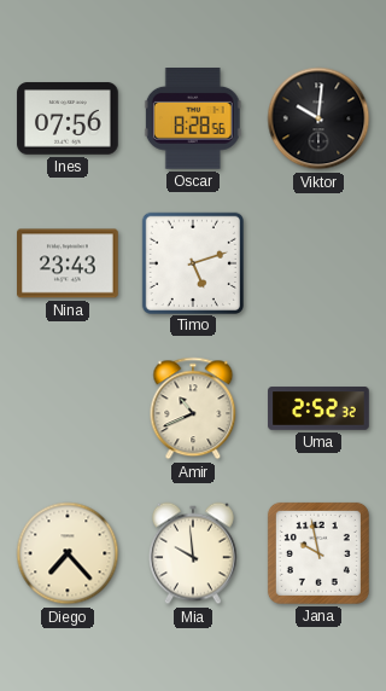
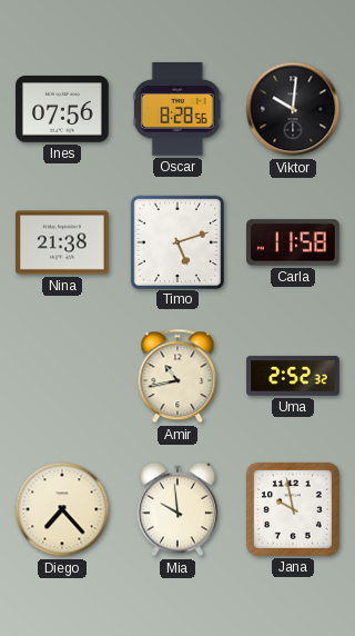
Nina: 23:43 -> 21:38 (63, 242)
Carla: none -> 11:58 (293, 242)
Amir: 10:41 -> 10:43 (177, 376)
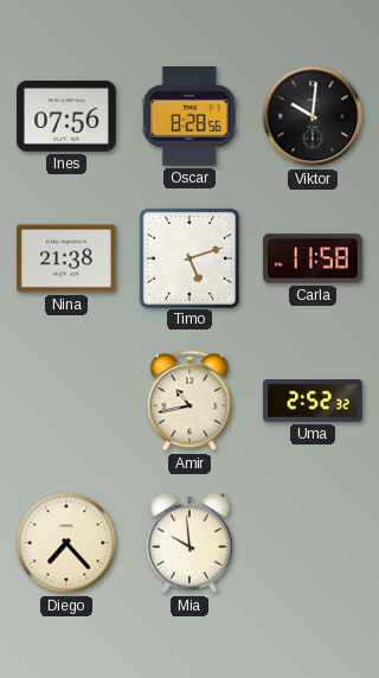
Jana: 9:58 -> none (293, 509)
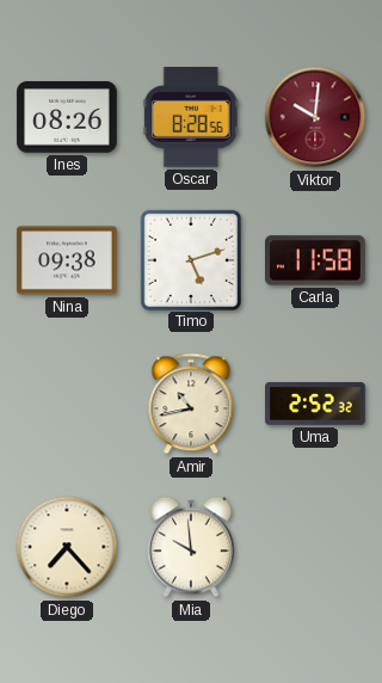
Ines: 07:56 -> 08:26 (67, 117)
Viktor dial: black -> burgundy (315, 117)
Nina: 21:38 -> 09:38 (68, 260)
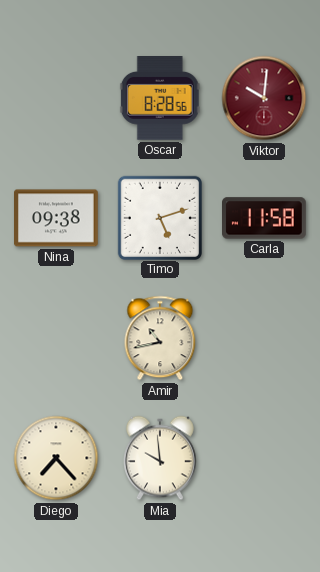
Ines: 08:26 -> none (67, 117)
Uma: 2:52 -> none (315, 404)
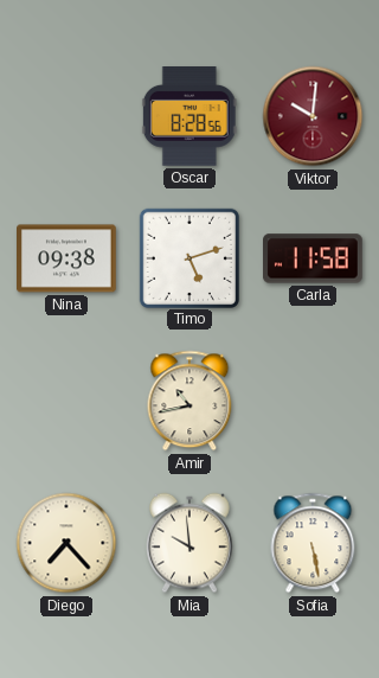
Sofia: none -> 5:28 (313, 543)
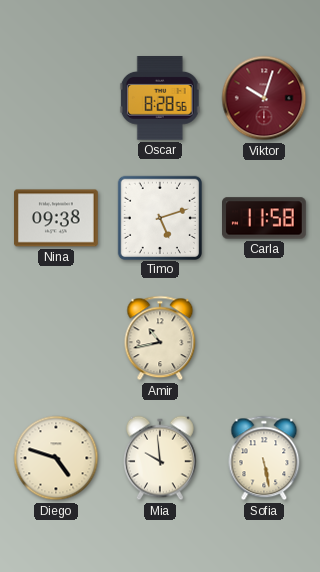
Viktor: 10:01 -> 10:03 (264, 98)
Diego: 7:23 -> 4:48 (56, 458)
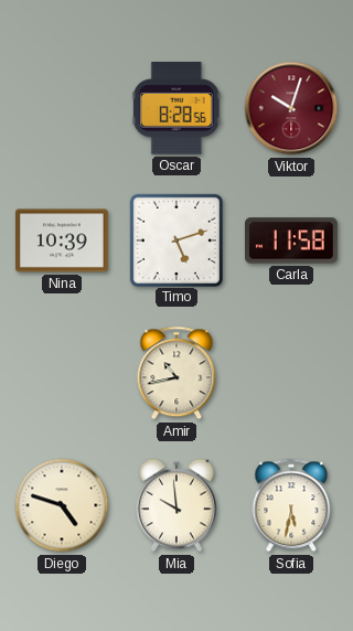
Nina: 09:38 -> 10:39 (63, 240)
Sofia: 5:28 -> 5:32 (291, 505)
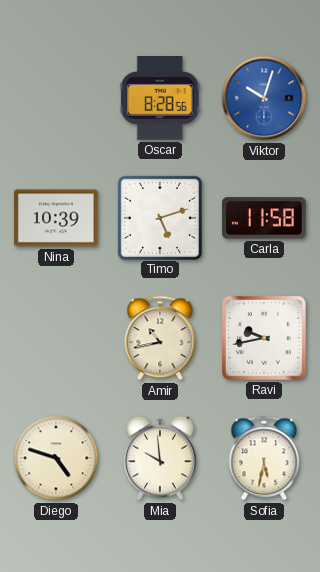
Viktor dial: burgundy -> blue (264, 98)
Ravi: none -> 9:43 (265, 339)
